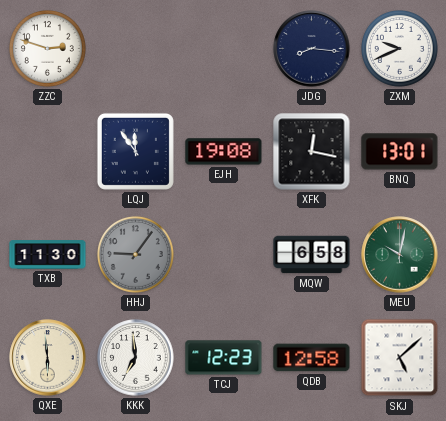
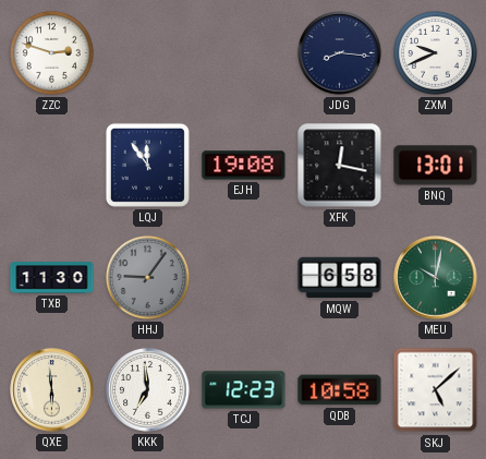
QDB: 12:58 -> 10:58 (340, 390)
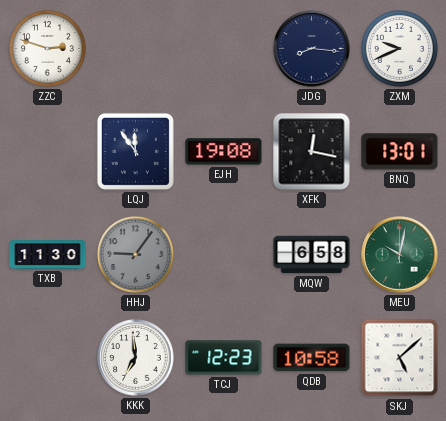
QXE: 5:59 -> none (52, 390)
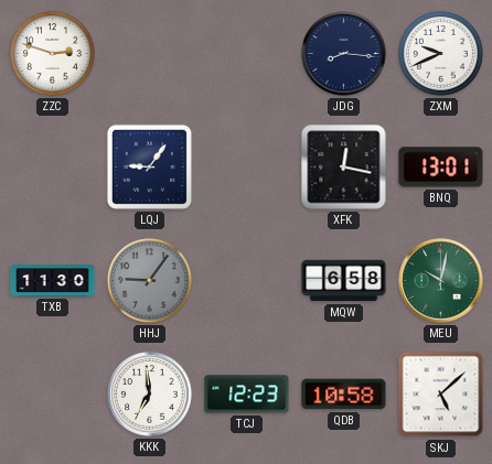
LQJ: 11:54 -> 9:06 (149, 166)
EJH: 19:08 -> none (224, 152)
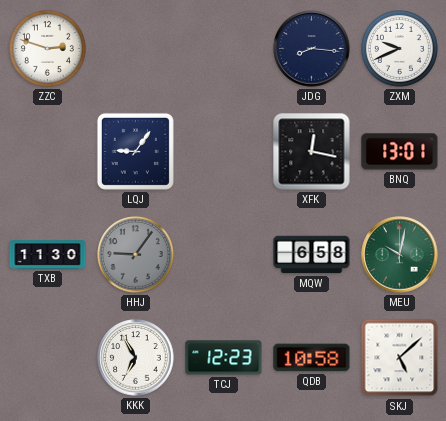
KKK: 6:59 -> 6:55 (136, 358)
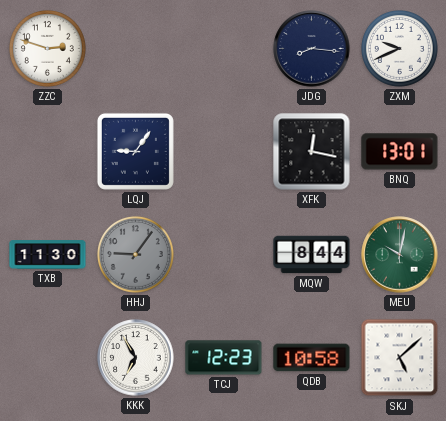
MQW: 6:58 -> 8:44 (312, 255)
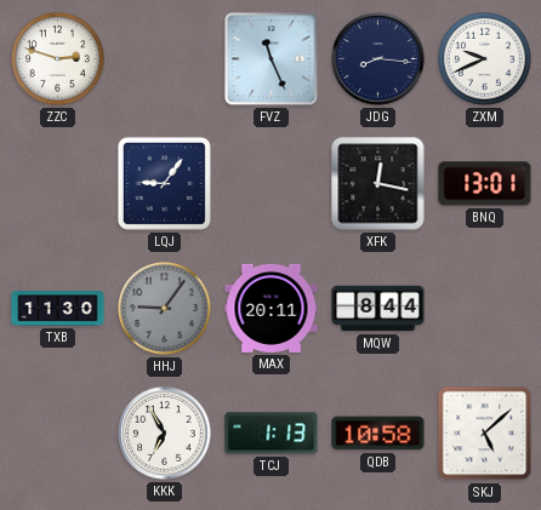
FVZ: none -> 11:26 (272, 59)
MAX: none -> 20:11 (272, 308)
MEU: 10:02 -> none (400, 255)
TCJ: 12:23 -> 1:13 (272, 434)
